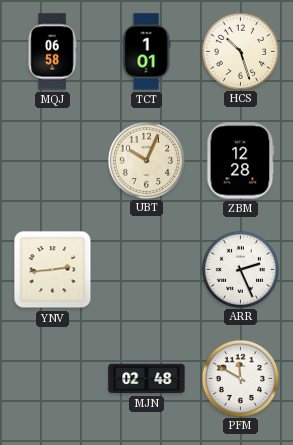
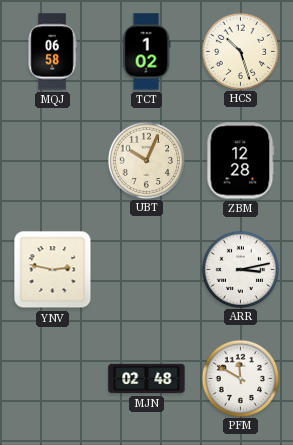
TCT: 1:01 -> 1:02 (146, 52)
YNV: 2:44 -> 2:47 (53, 270)
ARR: 2:26 -> 3:13 (240, 269)
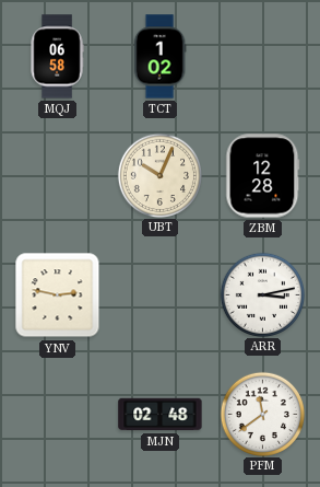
HCS: 10:27 -> none (240, 51)
PFM: 11:50 -> 11:39 (262, 414)
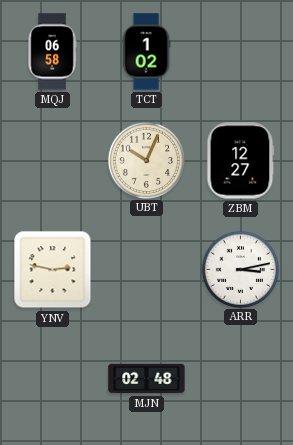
ZBM: 12:28 -> 12:27 (241, 161)
PFM: 11:39 -> none (262, 414)
